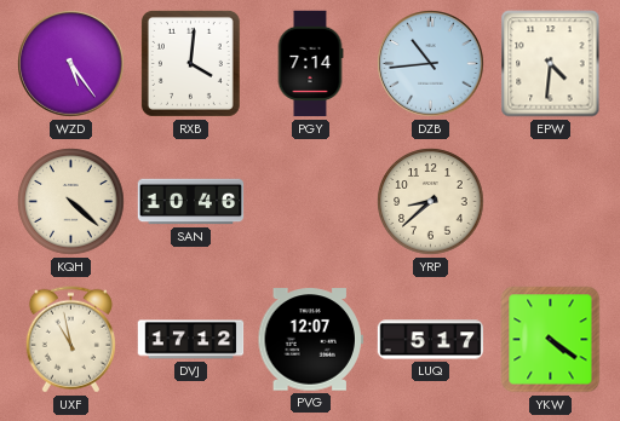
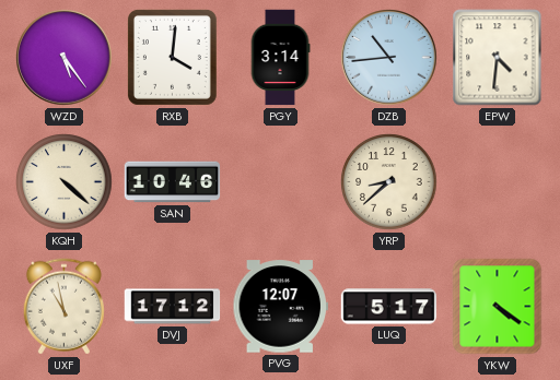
PGY: 7:14 -> 3:14 (280, 58)
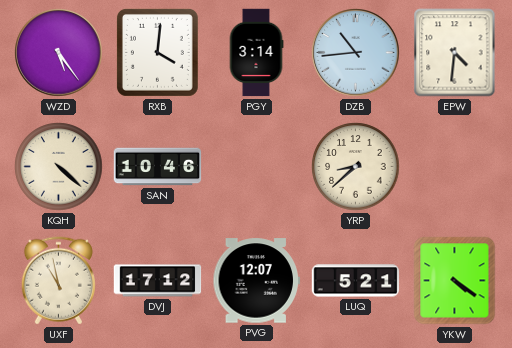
LUQ: 5:17 -> 5:21 (356, 281)
